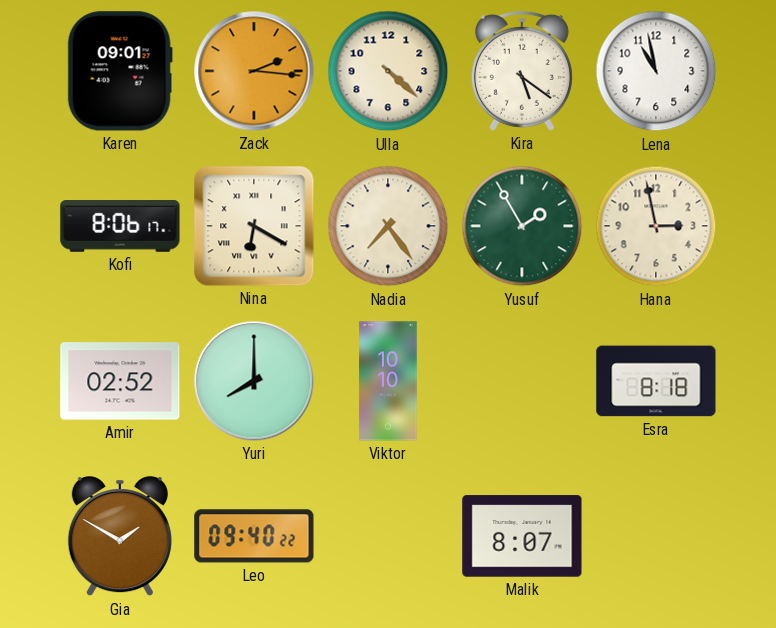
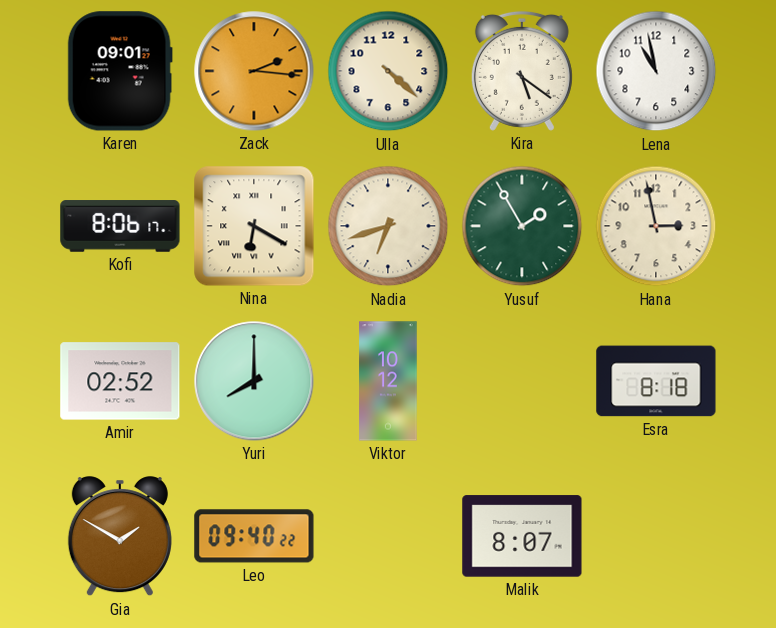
Nadia: 7:24 -> 6:42 (388, 226)
Viktor: 10:10 -> 10:12 (388, 381)
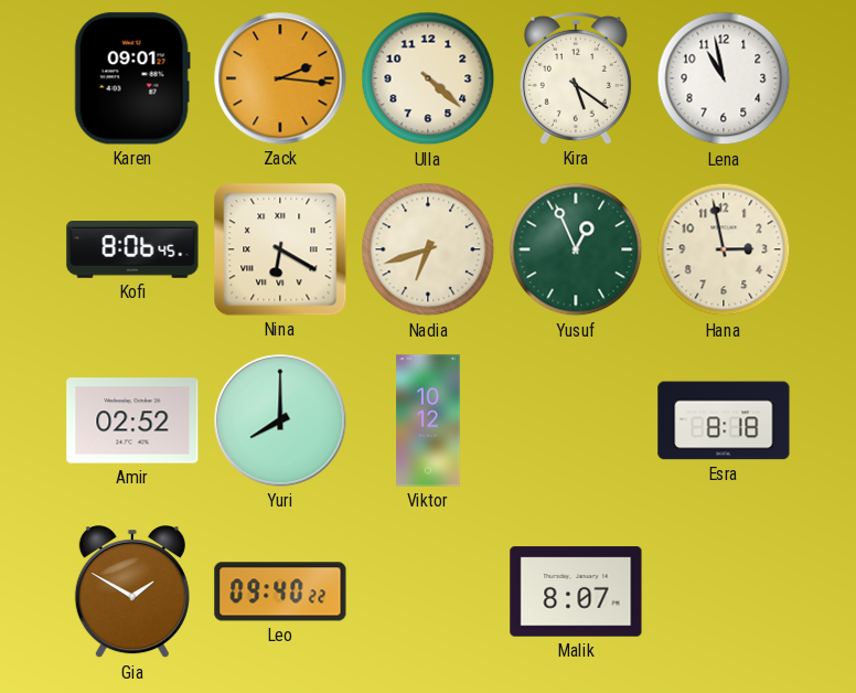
Kofi: 8:06:17 -> 8:06:45 (132, 249)
Yusuf: 1:55 -> 12:56 (576, 249)
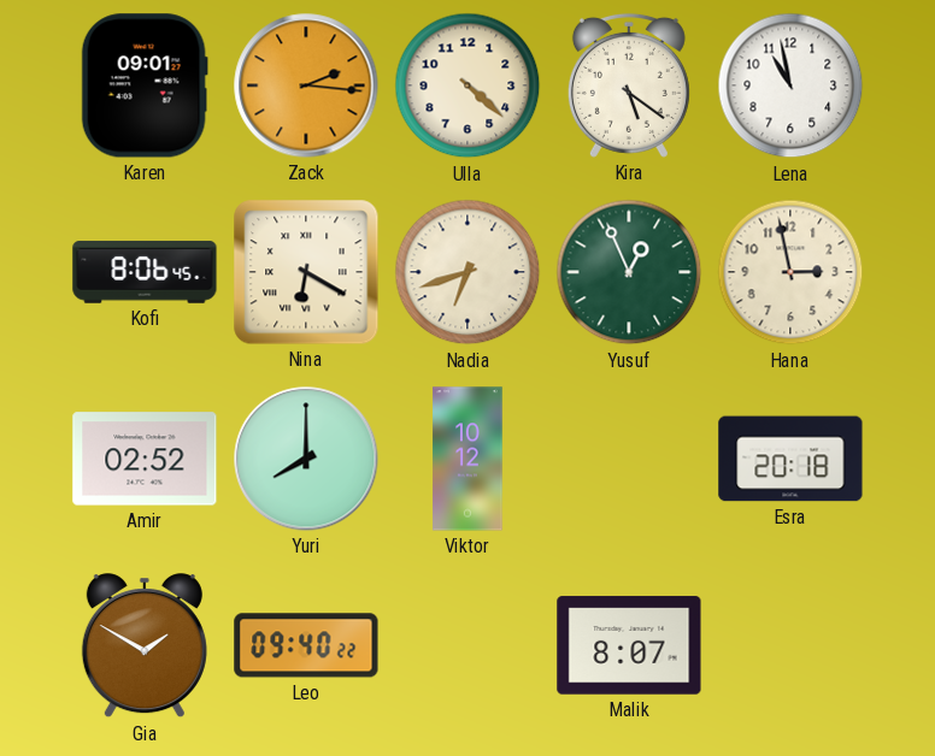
Esra: 8:18 -> 20:18 (790, 459)
